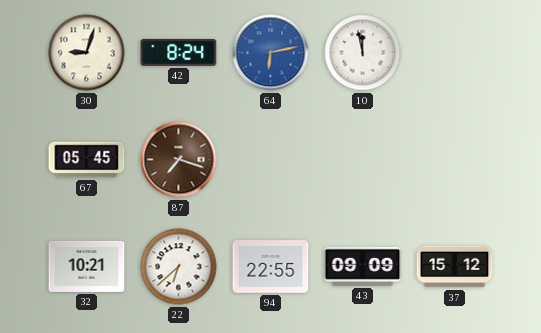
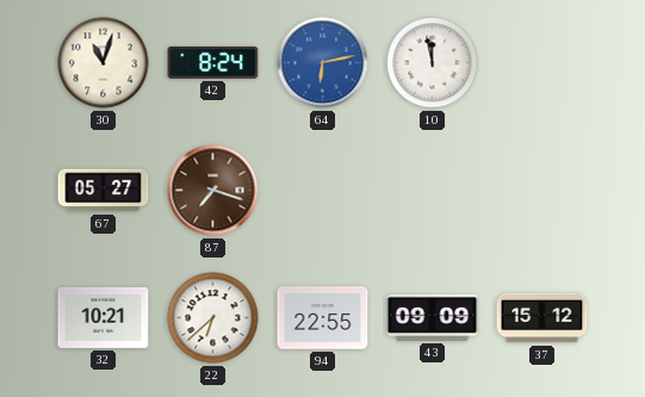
30: 9:03 -> 11:03 (104, 63)
67: 05:45 -> 05:27 (104, 191)
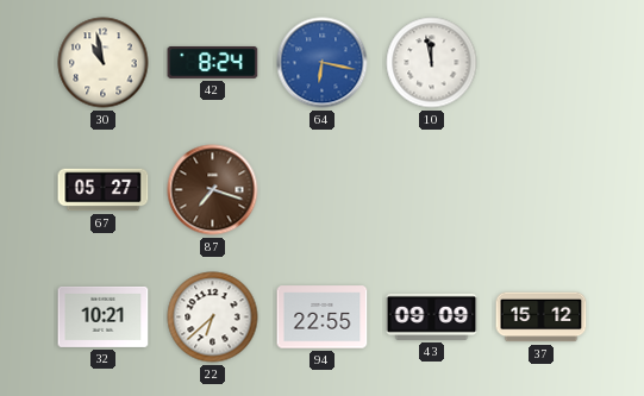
30: 11:03 -> 10:58 (104, 63)
64: 6:13 -> 6:17 (323, 63)
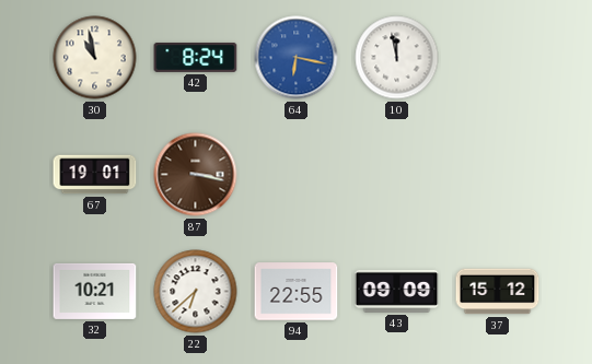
67: 05:27 -> 19:01 (95, 175)
87: 7:18 -> 3:17 (196, 175)
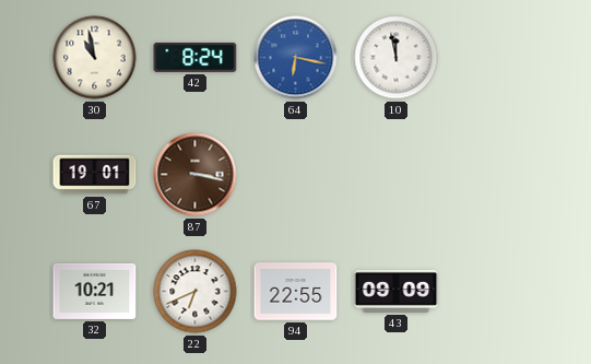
22: 6:38 -> 6:41 (196, 292)
37: 15:12 -> none (498, 292)
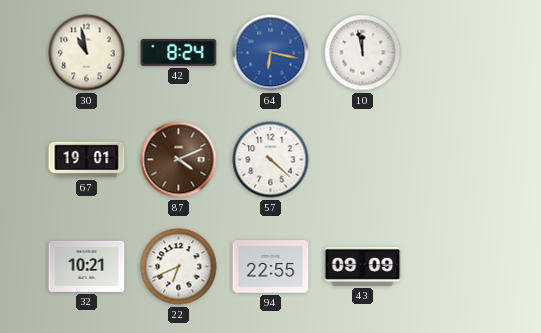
87: 3:17 -> 4:11 (179, 160)
57: none -> 4:22 (271, 160)
